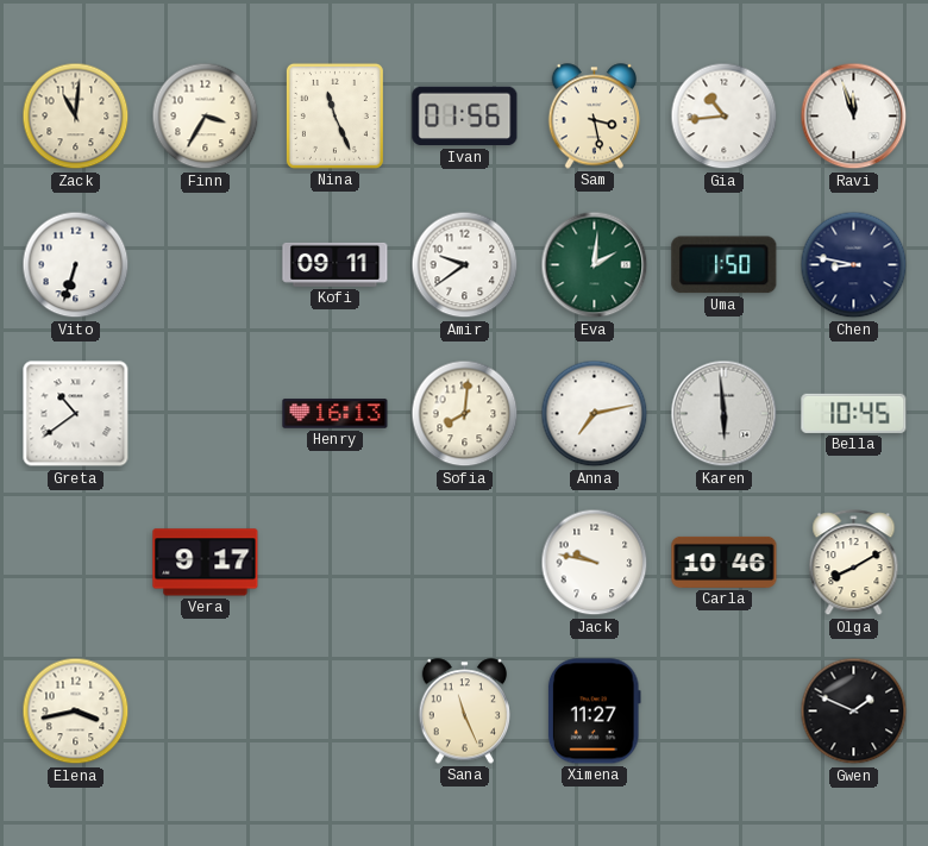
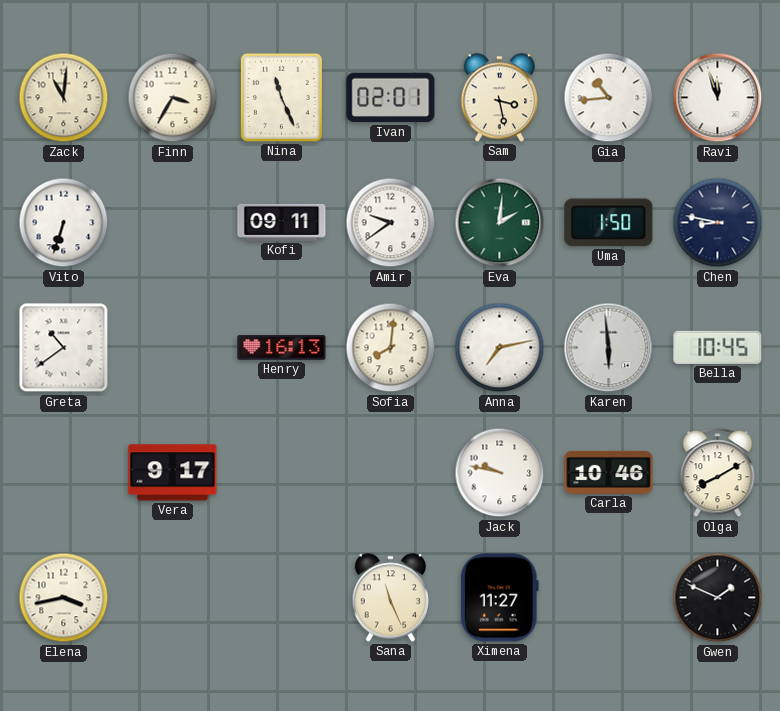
Ivan: 01:56 -> 02:01 (391, 98)
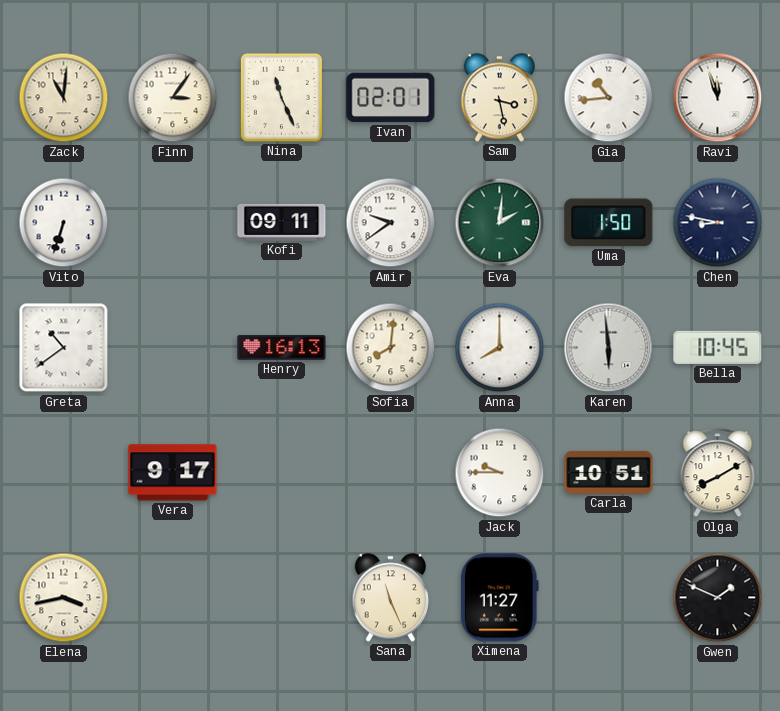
Finn: 3:35 -> 3:06 (173, 98)
Anna: 7:13 -> 8:00 (500, 348)
Jack: 9:47 -> 9:45 (500, 473)
Carla: 10:46 -> 10:51 (609, 472)
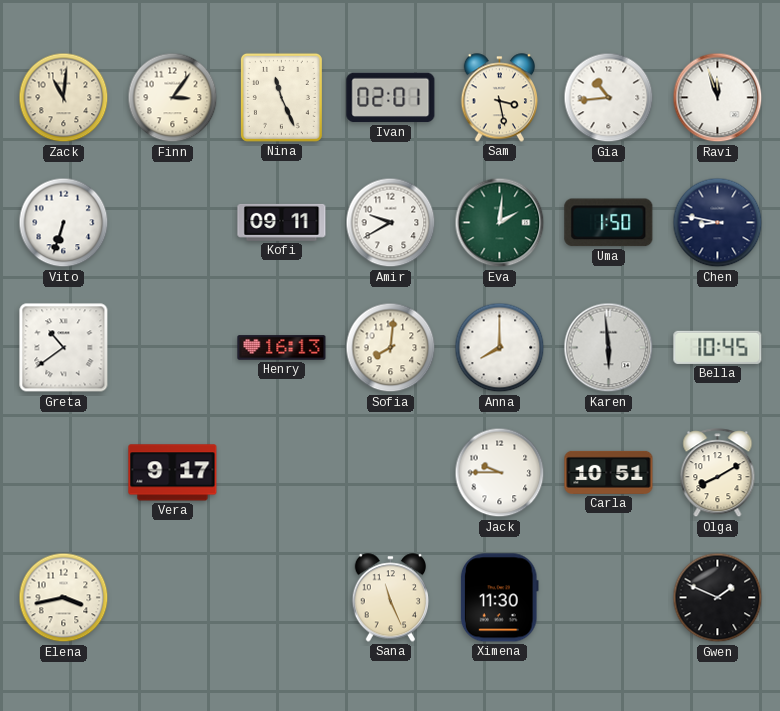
Amir: 9:39 -> 9:40 (391, 223)
Ximena: 11:27 -> 11:30 (499, 598)
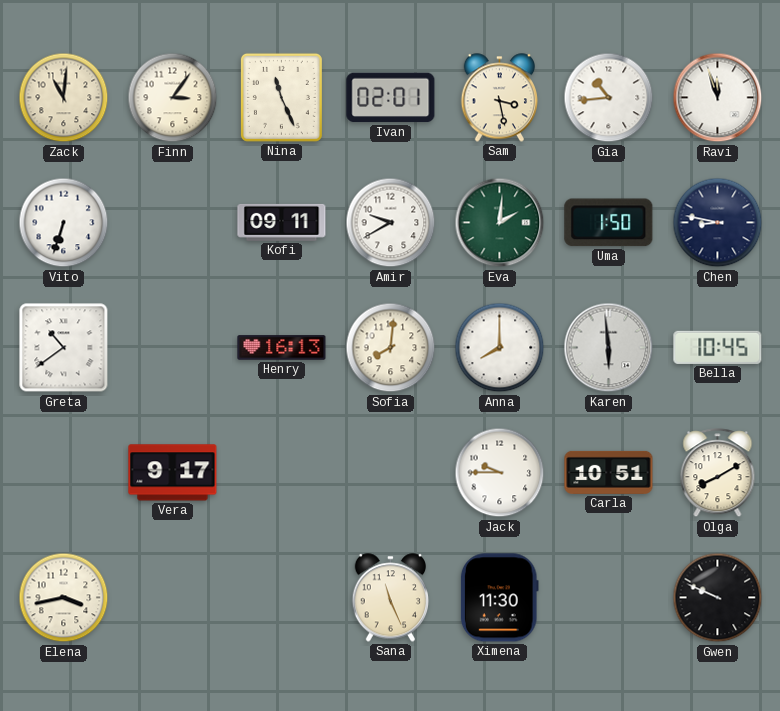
Gwen: 1:49 -> 9:49 (718, 598)
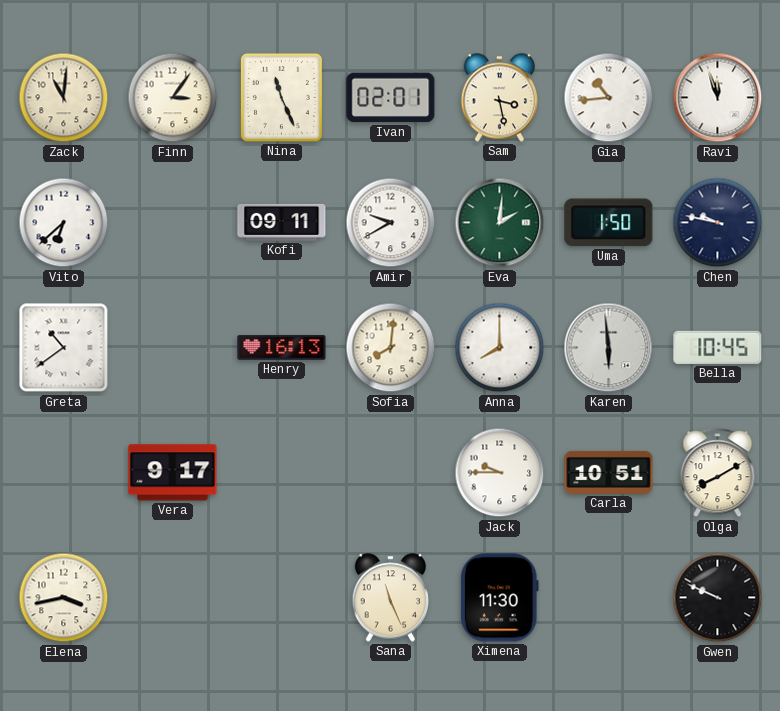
Vito: 6:33 -> 6:38 (64, 223)
Chen: 8:47 -> 9:47 (718, 223)
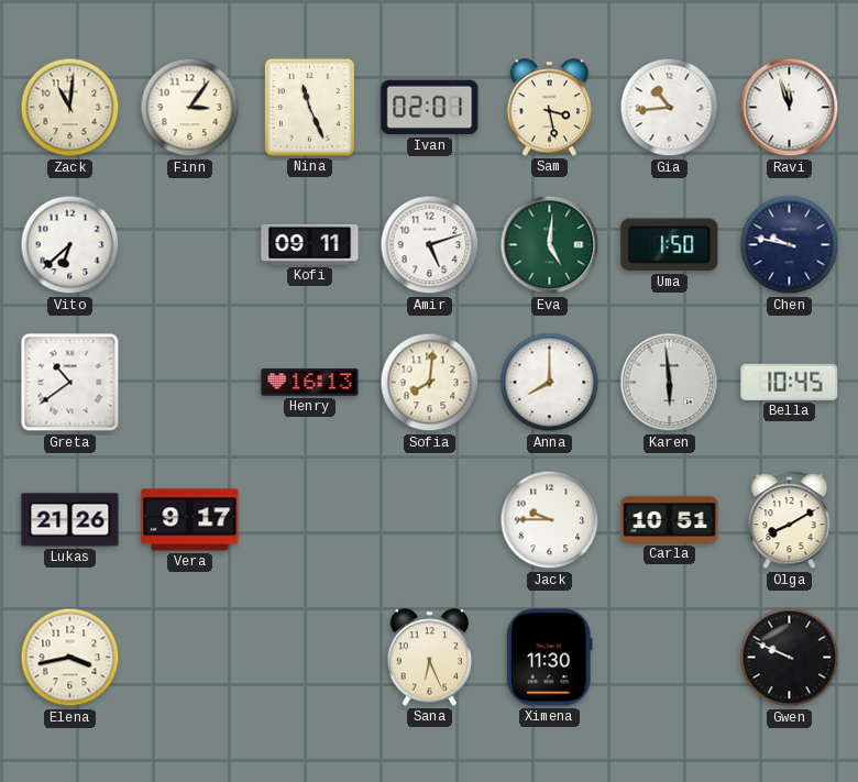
Amir: 9:40 -> 5:12 (430, 245)
Eva: 2:01 -> 5:01 (550, 245)
Lukas: none -> 21:26 (70, 520)
Sana: 11:26 -> 6:26 (430, 658)
